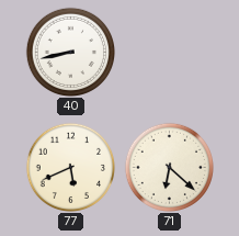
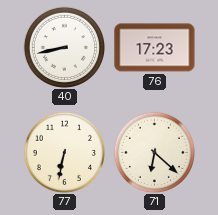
76: none -> 17:23 (155, 48)
77: 5:41 -> 6:32 (64, 152)
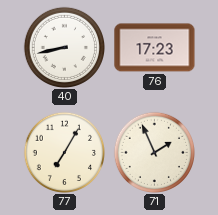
77: 6:32 -> 7:05 (64, 152)
71: 6:22 -> 1:56 (154, 152)
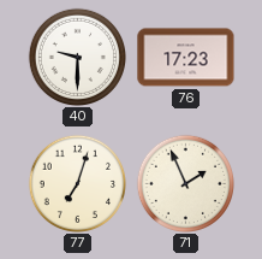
40: 8:43 -> 9:30 (77, 57)
77: 7:05 -> 7:03 (77, 183)
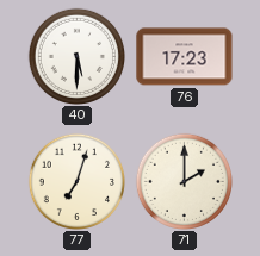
40: 9:30 -> 5:30 (76, 56)
71: 1:56 -> 2:00 (184, 181)
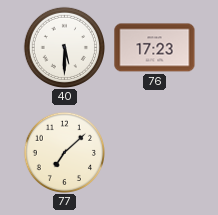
77: 7:03 -> 7:08 (64, 152)
71: 2:00 -> none (184, 181)
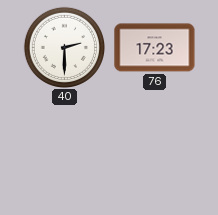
40: 5:30 -> 2:30 (64, 47)
77: 7:08 -> none (64, 152)
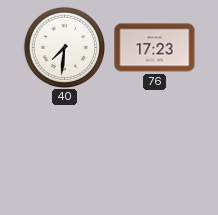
40: 2:30 -> 7:31 (64, 47)
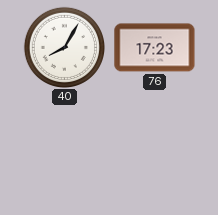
40: 7:31 -> 8:05 (64, 47)
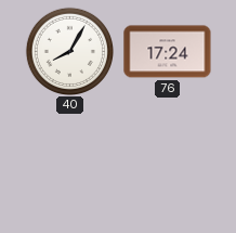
76: 17:23 -> 17:24 (168, 52)
